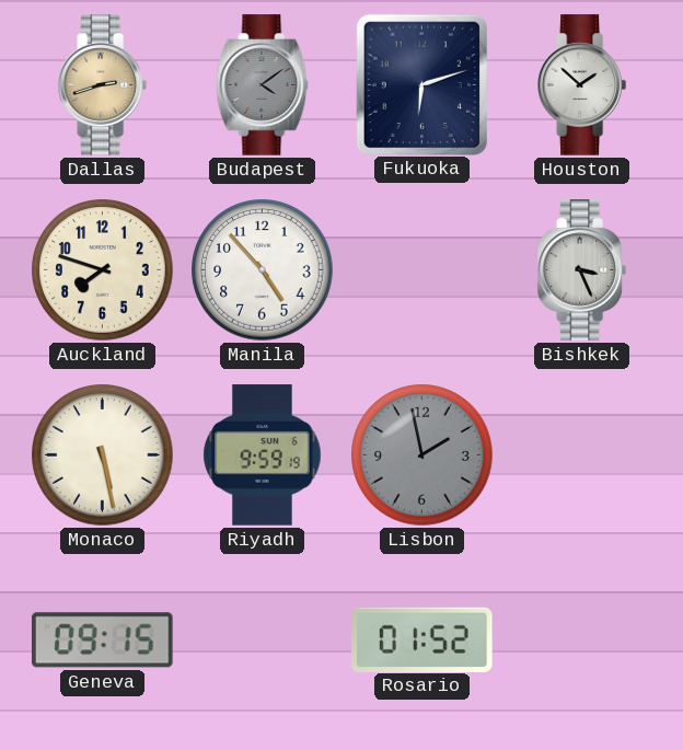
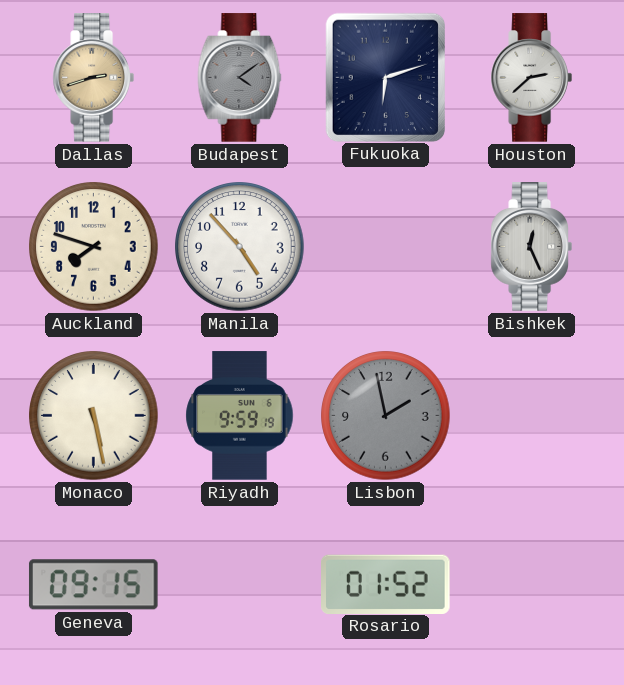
Houston: 1:52 -> 2:38 (531, 78)
Bishkek: 3:26 -> 12:26 (531, 247)
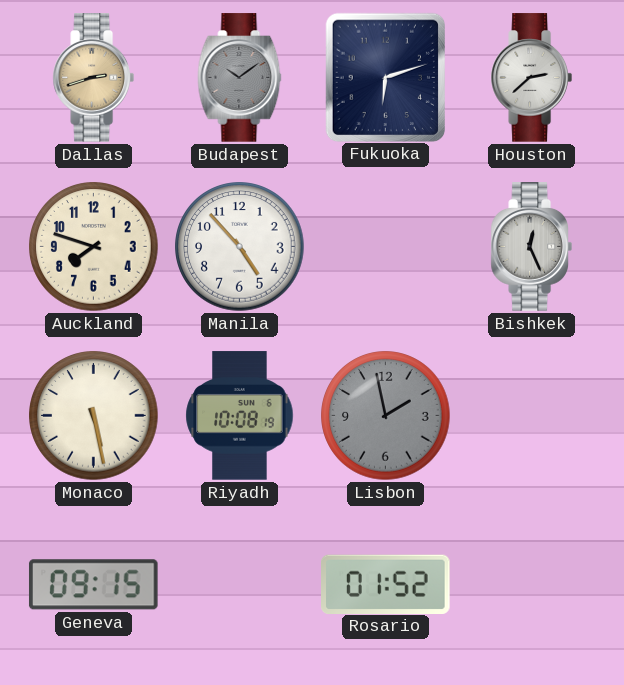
Budapest: 4:09 -> 10:09 (240, 78)
Riyadh: 9:59 -> 10:08 (240, 416)
